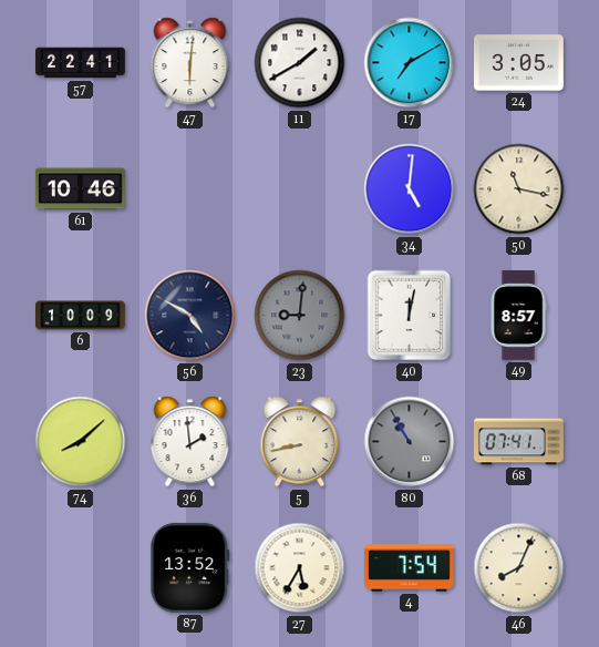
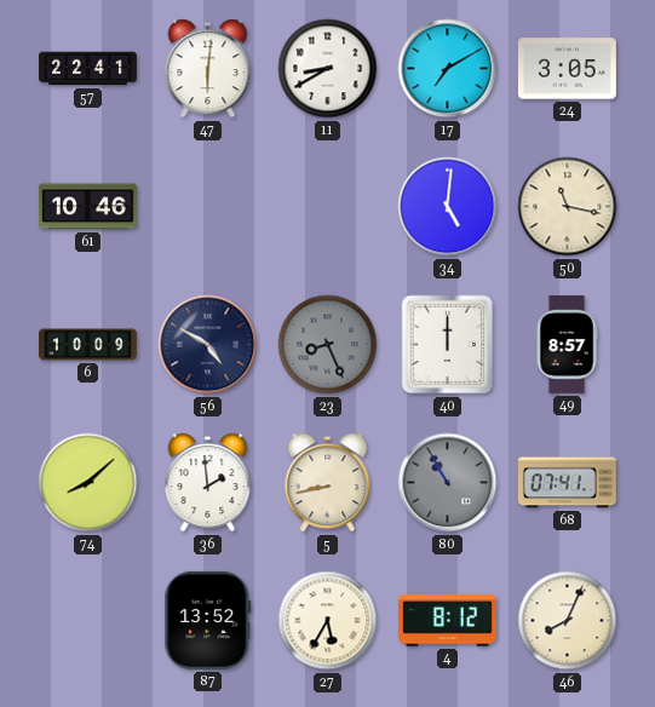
11: 1:40 -> 8:40 (328, 69)
23: 9:01 -> 8:26 (328, 345)
40: 12:02 -> 12:00 (448, 345)
4: 7:54 -> 8:12 (447, 621)
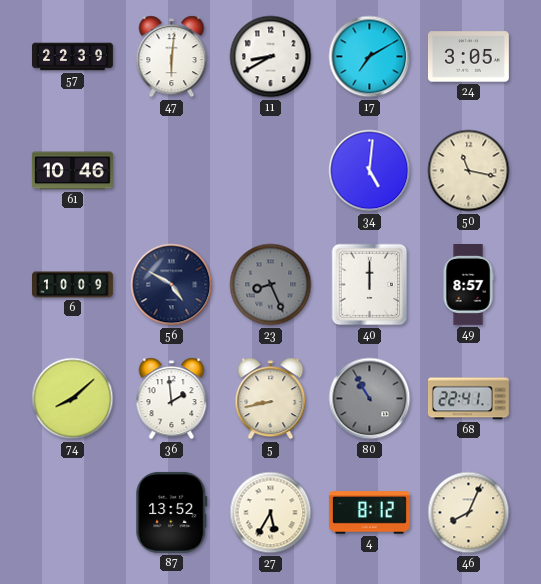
57: 22:41 -> 22:39 (73, 57)
68: 07:41 -> 22:41 (468, 399)
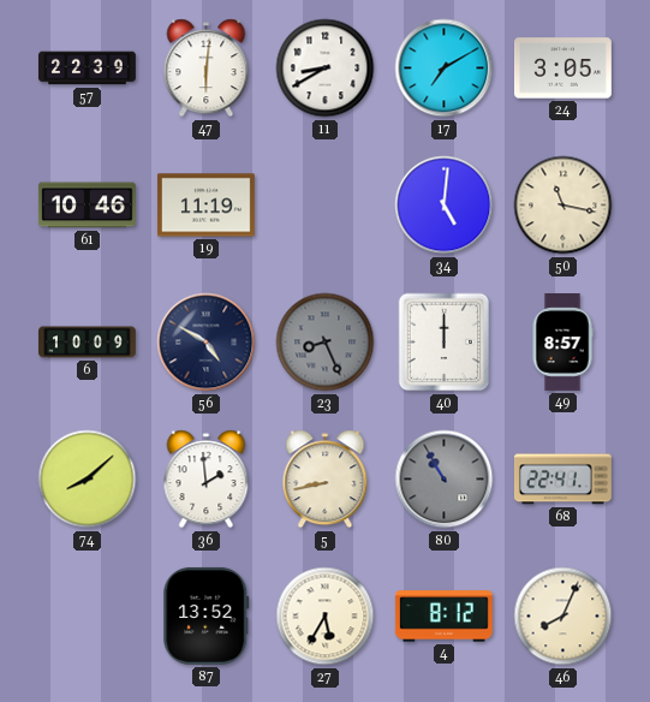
19: none -> 11:19 (205, 206)
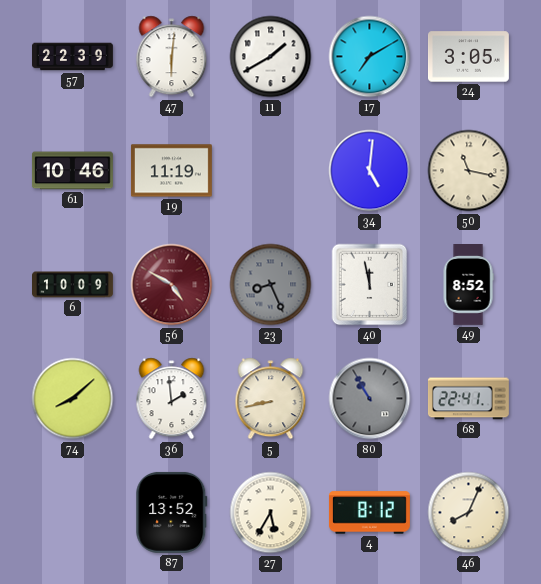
11: 8:40 -> 1:40 (271, 57)
56 dial: navy -> burgundy (172, 285)
40: 12:00 -> 11:58 (370, 285)
49: 8:57 -> 8:52 (468, 285)
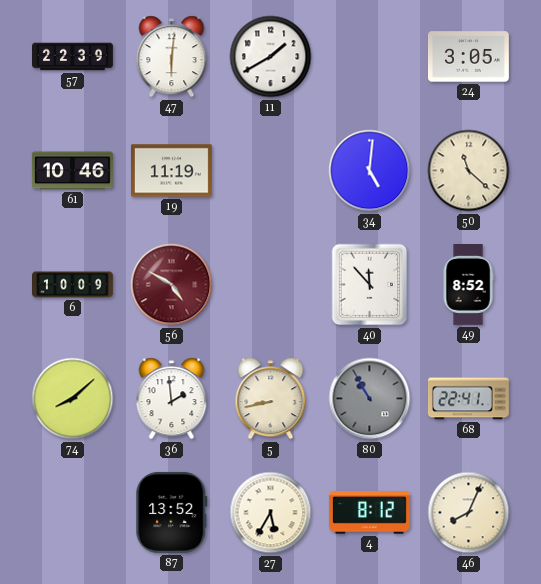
17: 7:10 -> none (370, 57)
50: 11:17 -> 11:22 (469, 171)
23: 8:26 -> none (271, 285)
40: 11:58 -> 11:53 (370, 285)
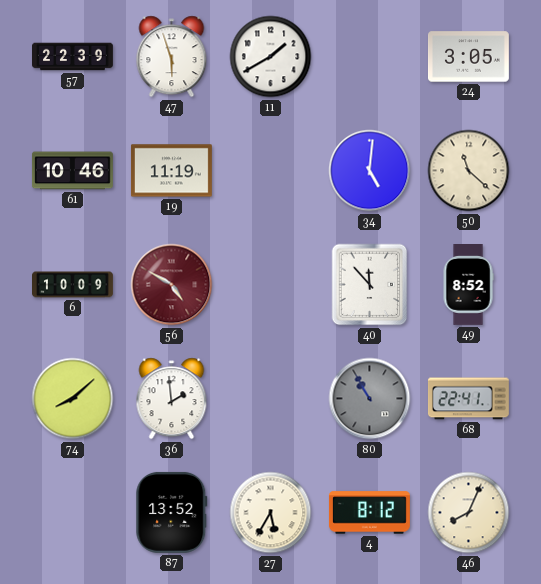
47: 6:01 -> 5:57 (172, 57)
5: 8:43 -> none (271, 399)
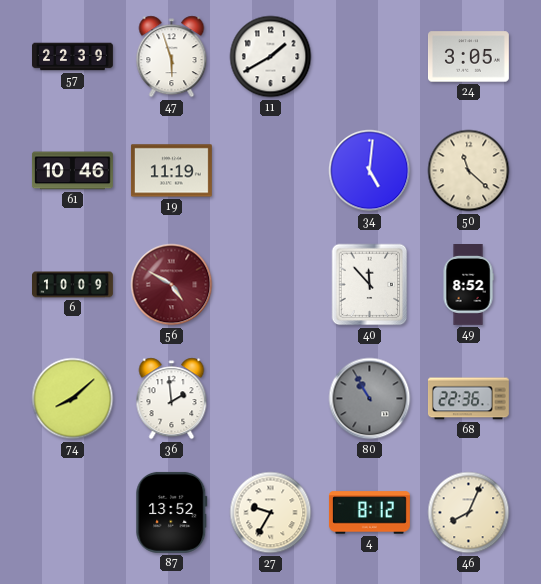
68: 22:41 -> 22:36 (468, 399)
27: 5:35 -> 9:35 (271, 513)
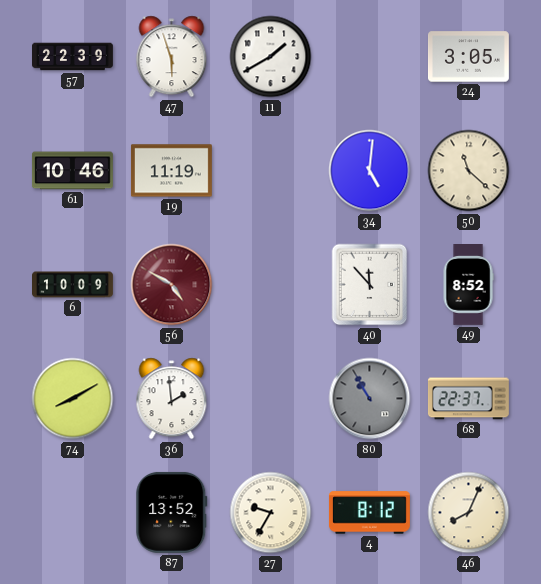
74: 8:08 -> 8:10 (73, 399)
68: 22:36 -> 22:37 (468, 399)
